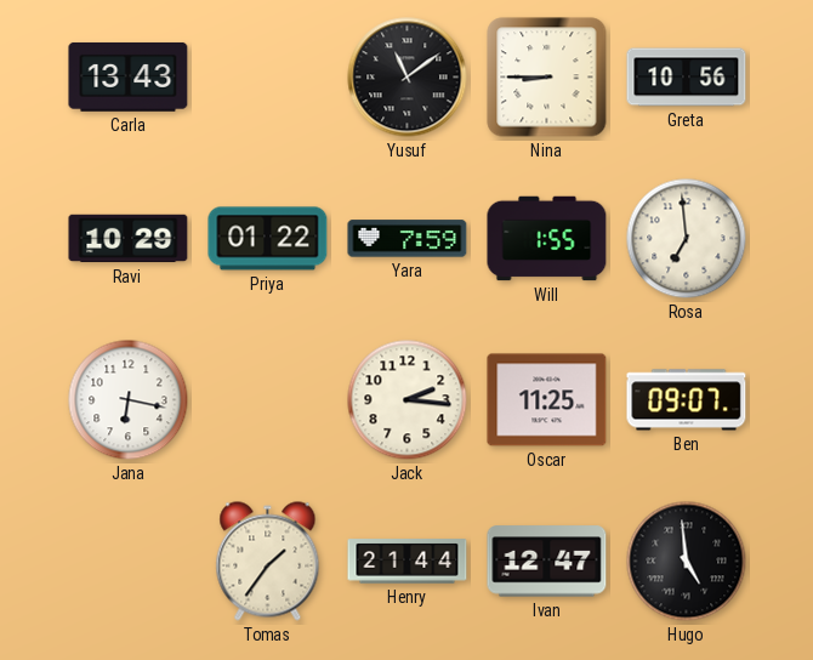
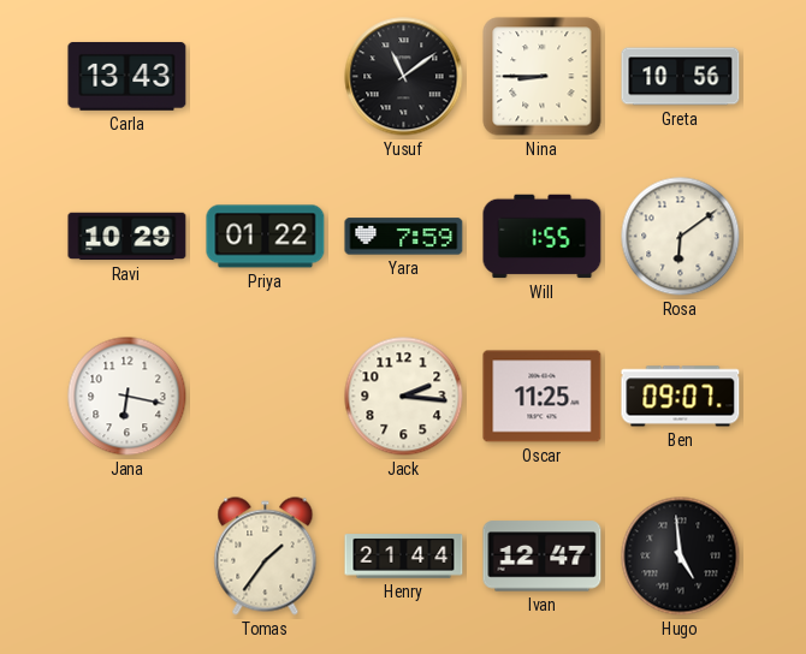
Rosa: 6:59 -> 6:09 (681, 237)
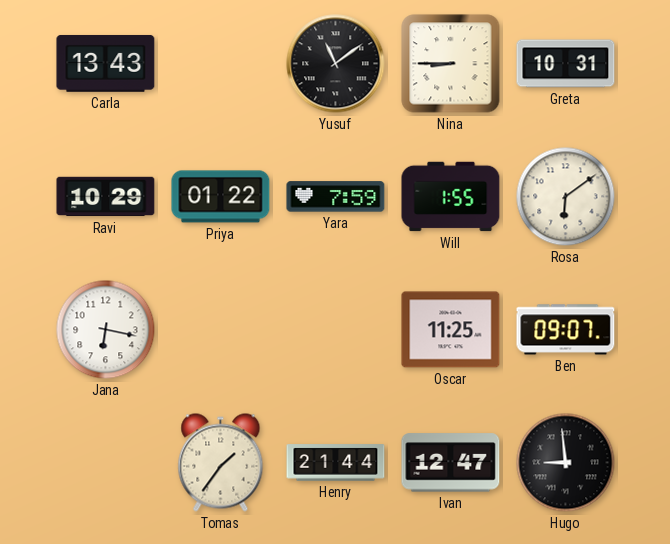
Greta: 10:56 -> 10:31 (566, 64)
Jack: 2:16 -> none (404, 397)
Hugo: 4:59 -> 8:59 (566, 463)
